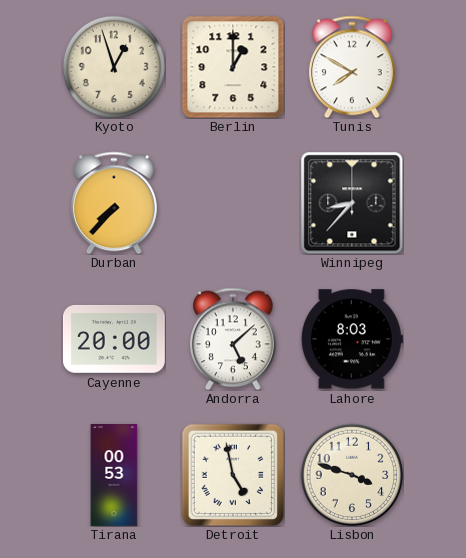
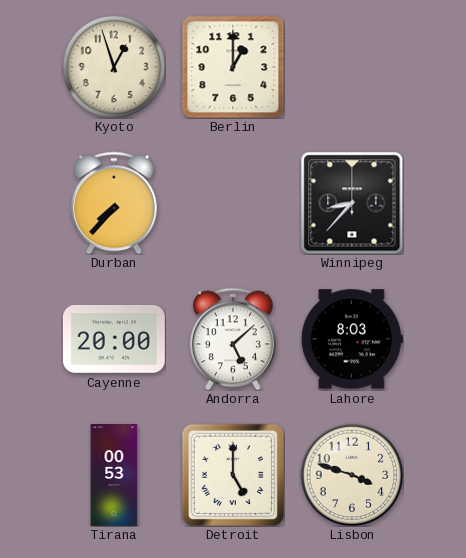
Tunis: 7:50 -> none (352, 67)
Detroit: 4:58 -> 5:00 (233, 475)
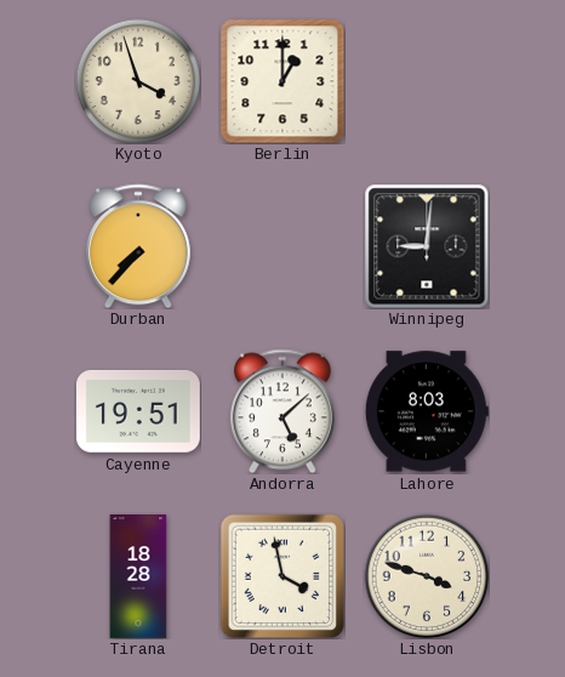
Kyoto: 12:57 -> 3:57 (138, 81)
Winnipeg: 8:37 -> 9:01 (427, 246)
Cayenne: 20:00 -> 19:51 (138, 411)
Tirana: 00:53 -> 18:28 (138, 578)
Detroit: 5:00 -> 3:58 (282, 576)
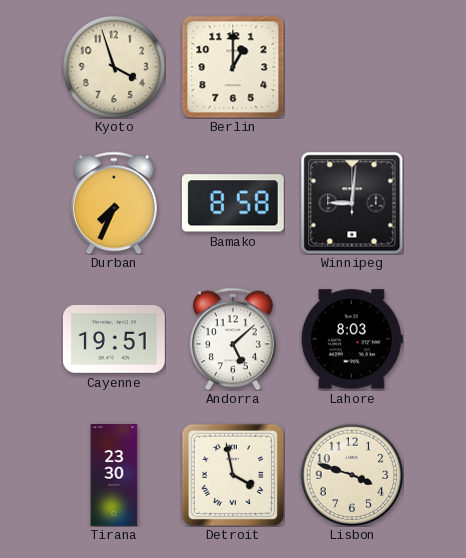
Durban: 7:37 -> 7:34 (114, 203)
Bamako: none -> 8:58 (233, 203)
Tirana: 18:28 -> 23:30 (114, 476)
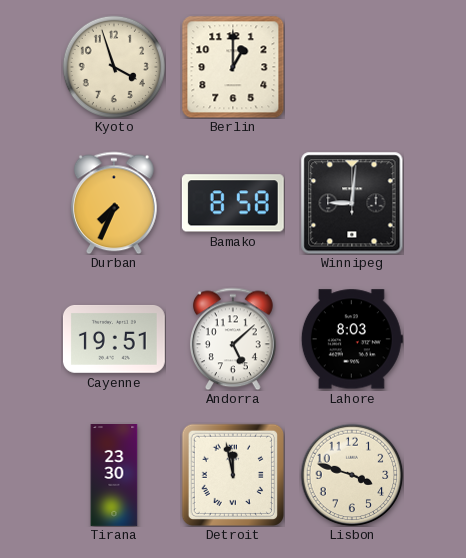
Detroit: 3:58 -> 11:58 (233, 475)
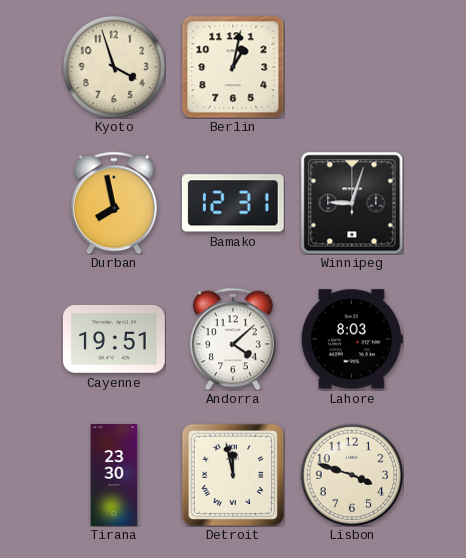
Berlin: 1:00 -> 1:02 (233, 67)
Durban: 7:34 -> 7:58 (114, 203)
Bamako: 8:58 -> 12:31 (233, 203)
Winnipeg: 9:01 -> 9:03 (352, 203)
Andorra: 5:08 -> 4:08 (233, 339)
